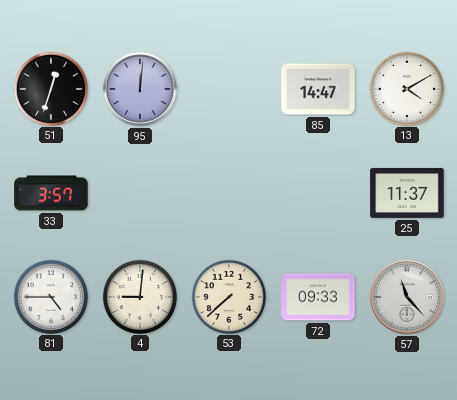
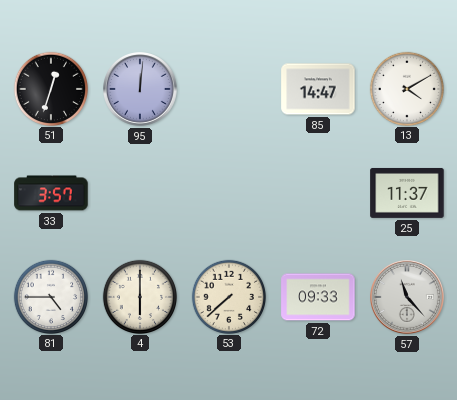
4: 9:01 -> 6:00 (139, 296)
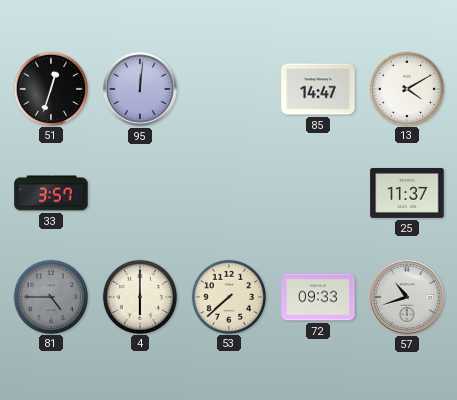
81 dial: white -> grey (50, 296)
57: 11:23 -> 10:42 (408, 298)
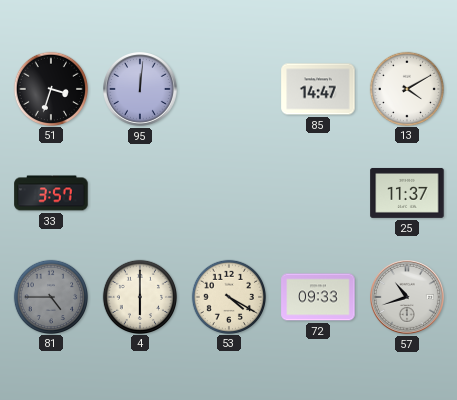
51: 12:33 -> 3:33 (50, 88)
53: 7:38 -> 4:20 (228, 296)
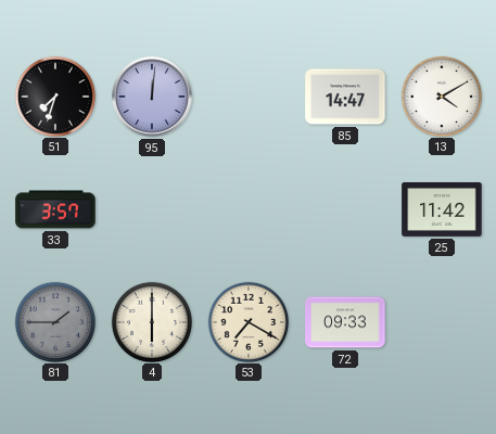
51: 3:33 -> 7:33 (54, 95)
25: 11:37 -> 11:42 (442, 209)
81: 4:45 -> 1:45 (54, 321)
53: 4:20 -> 7:20 (247, 321)
57: 10:42 -> none (408, 298)
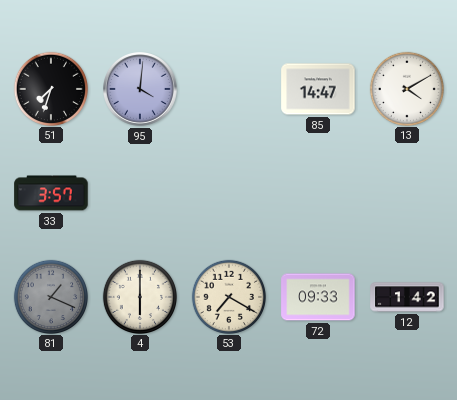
95: 12:01 -> 4:01 (141, 90)
25: 11:42 -> none (442, 209)
81: 1:45 -> 1:19 (50, 296)
12: none -> 1:42 (407, 297)
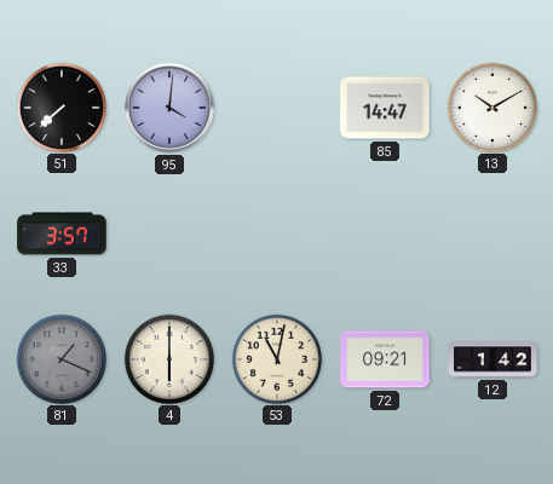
51: 7:33 -> 7:38 (61, 106)
13: 4:10 -> 10:10 (491, 106)
53: 7:20 -> 11:02 (276, 358)
72: 09:33 -> 09:21 (385, 359)
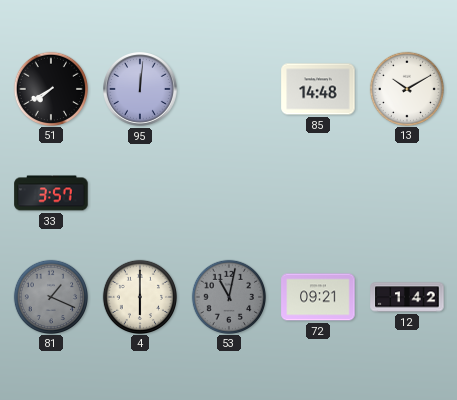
51: 7:38 -> 7:40 (50, 88)
95: 4:01 -> 12:01 (141, 90)
85: 14:47 -> 14:48 (318, 89)
53 dial: cream -> grey (228, 296)
